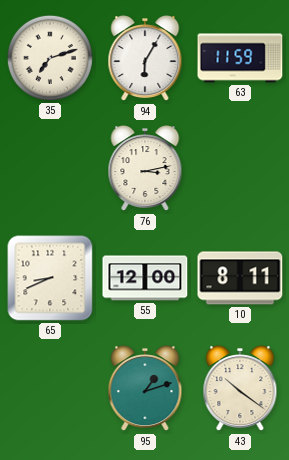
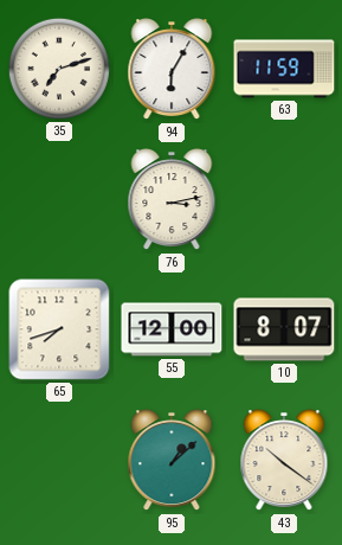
65: 8:41 -> 7:42 (59, 329)
10: 8:11 -> 8:07 (284, 329)
95: 1:12 -> 1:08 (172, 461)
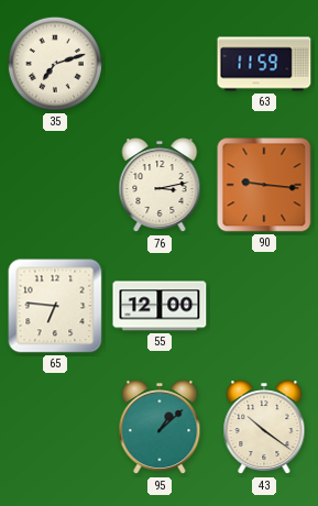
94: 6:05 -> none (172, 70)
90: none -> 9:16 (264, 185)
65: 7:42 -> 6:46 (55, 306)
10: 8:07 -> none (284, 329)
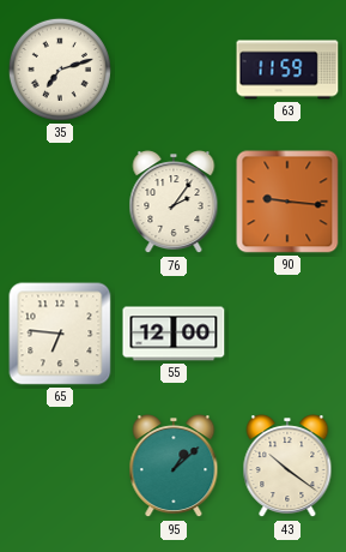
76: 3:13 -> 2:06 (174, 203)
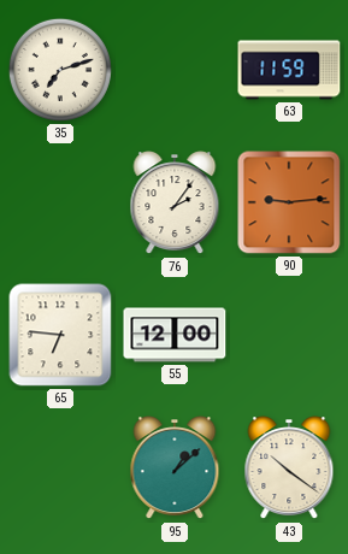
90: 9:16 -> 9:14 (289, 202)
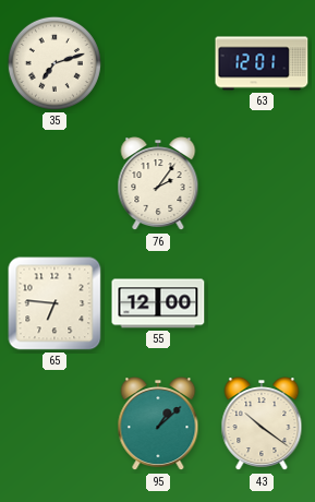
63: 11:59 -> 12:01 (262, 63)
90: 9:14 -> none (289, 202)
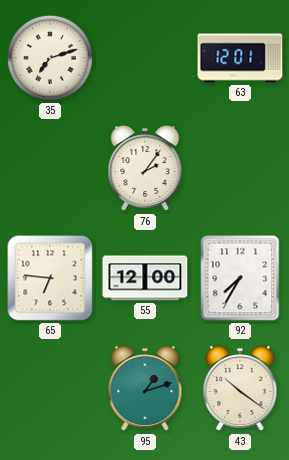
92: none -> 7:35 (240, 278)
95: 1:08 -> 1:12 (145, 389)
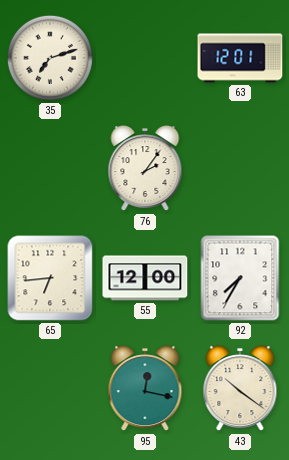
65: 6:46 -> 6:44 (50, 278)
95: 1:12 -> 12:17 (145, 389)
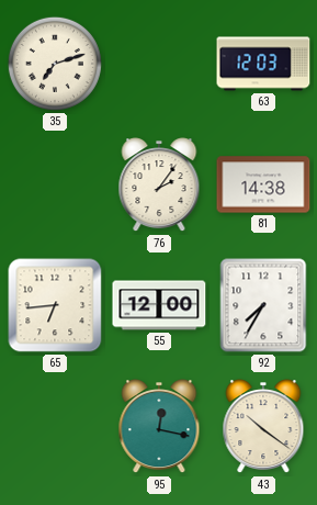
63: 12:01 -> 12:03 (263, 64)
81: none -> 14:38 (263, 184)
